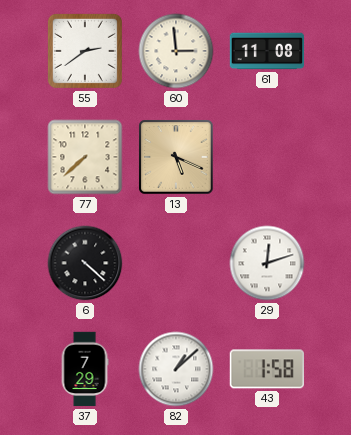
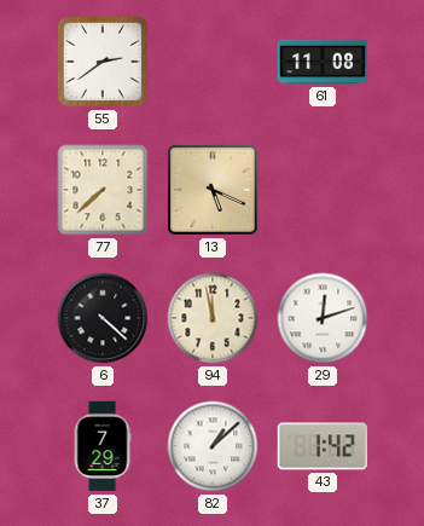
60: 2:59 -> none (176, 51)
94: none -> 11:58 (213, 318)
43: 1:58 -> 1:42 (323, 446)
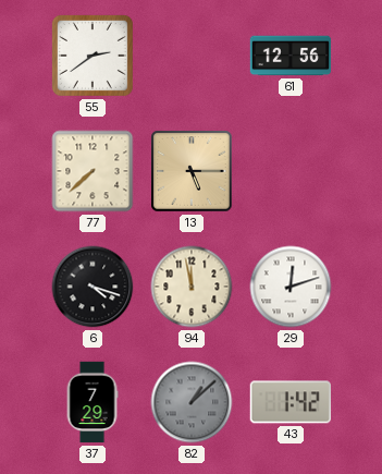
61: 11:08 -> 12:56 (291, 56)
13: 5:19 -> 5:15 (192, 171)
6: 4:22 -> 4:18 (93, 287)
82 dial: white -> grey (192, 402)
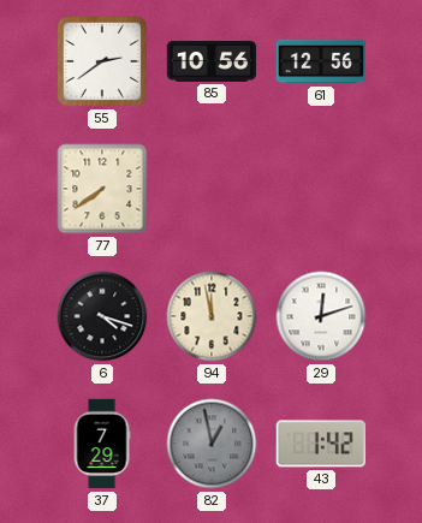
85: none -> 10:56 (212, 61)
77: 7:38 -> 7:39 (102, 189)
13: 5:15 -> none (192, 171)
82: 1:08 -> 12:58 (212, 444)
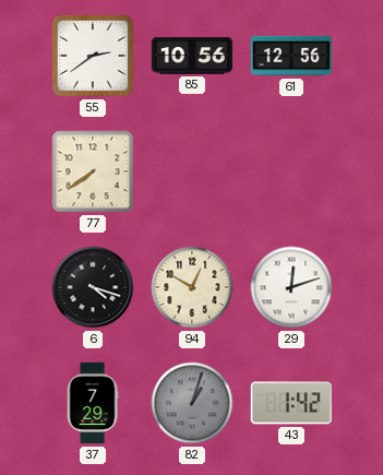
94: 11:58 -> 12:50 (192, 287)
82: 12:58 -> 1:03 (192, 403)
